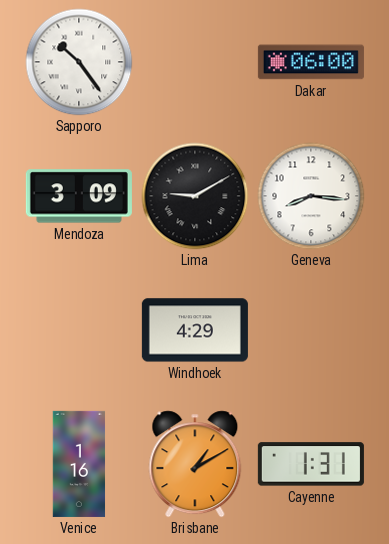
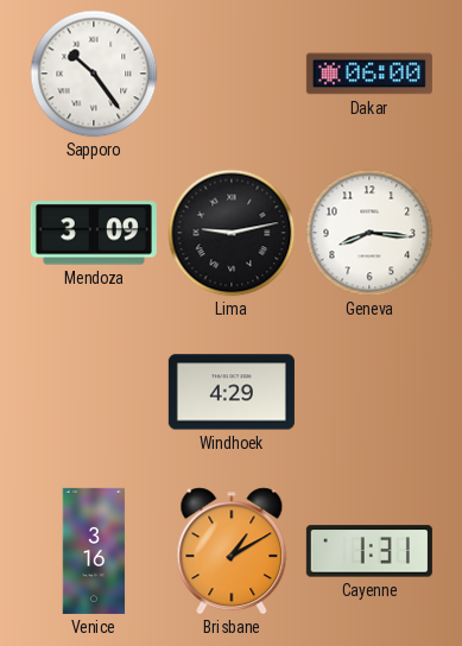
Lima: 9:10 -> 9:13 (232, 233)
Venice: 1:16 -> 3:16 (94, 551)
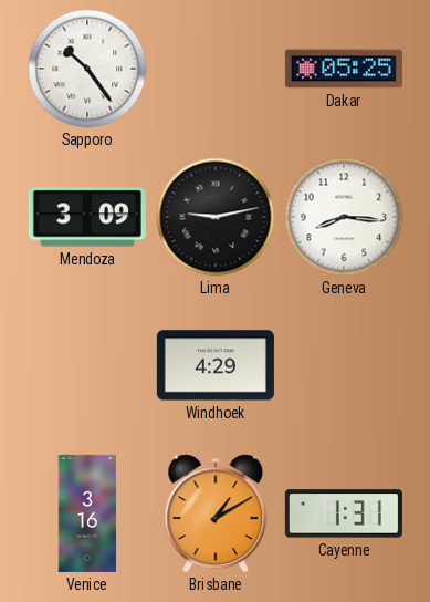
Dakar: 06:00 -> 05:25 (344, 69)
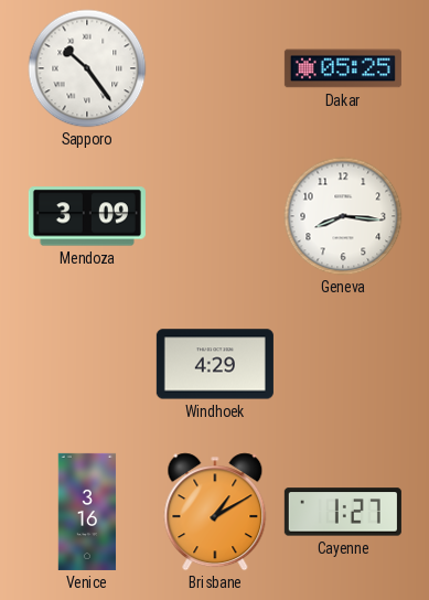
Lima: 9:13 -> none (216, 217)
Cayenne: 1:31 -> 1:27 (343, 512)
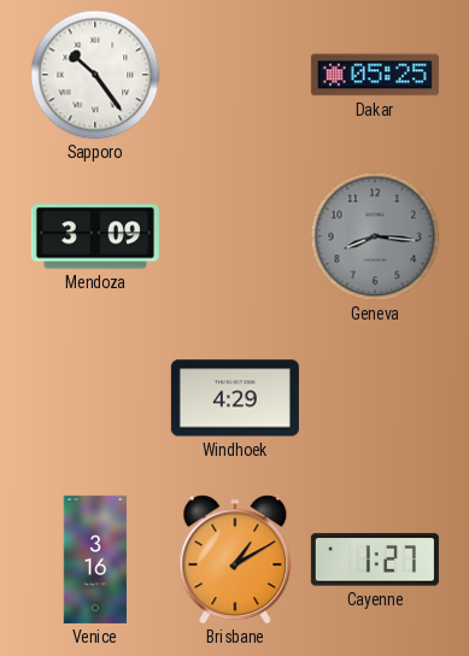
Geneva dial: white -> grey (375, 236)
